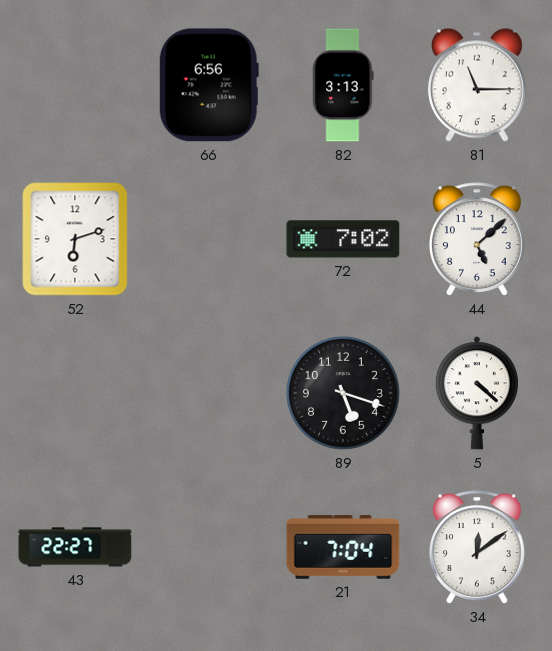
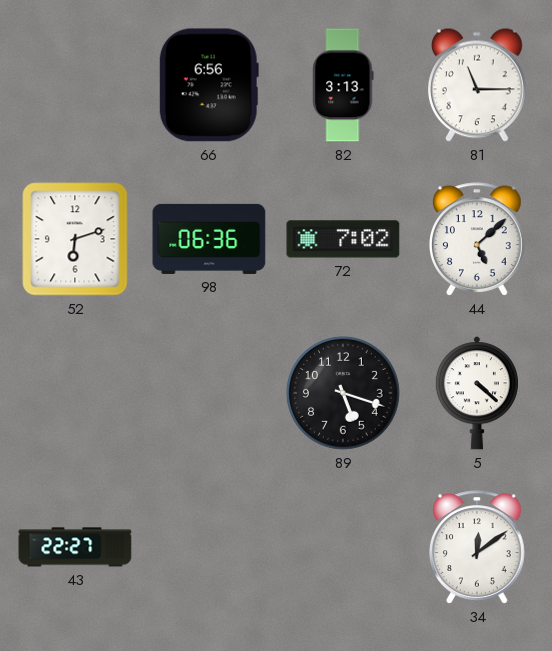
98: none -> 06:36 (209, 239)
21: 7:04 -> none (343, 548)
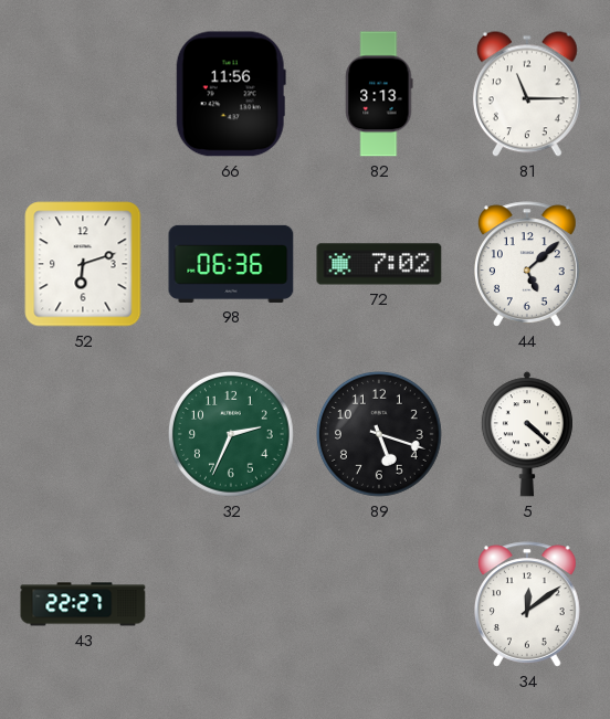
66: 6:56 -> 11:56 (231, 94)
32: none -> 2:34 (232, 435)
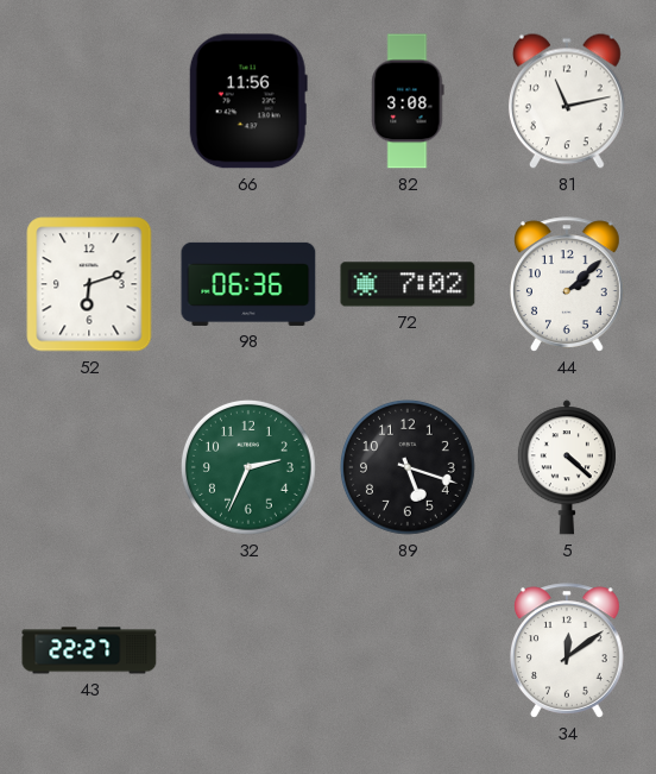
82: 3:13 -> 3:08 (408, 101)
81: 11:15 -> 11:13 (567, 101)
44: 5:08 -> 2:08 (568, 284)
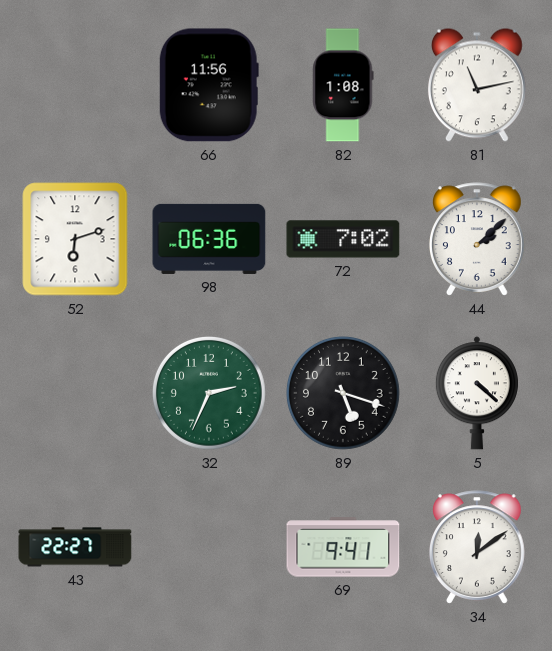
82: 3:08 -> 1:08 (343, 85)
69: none -> 9:41 (343, 547)
